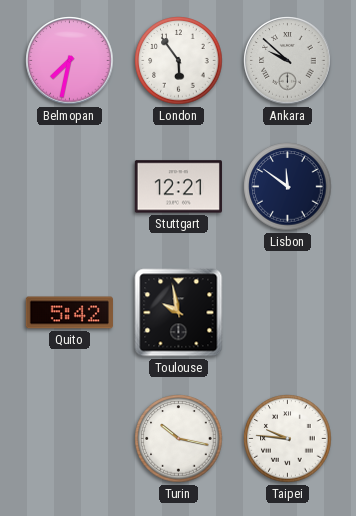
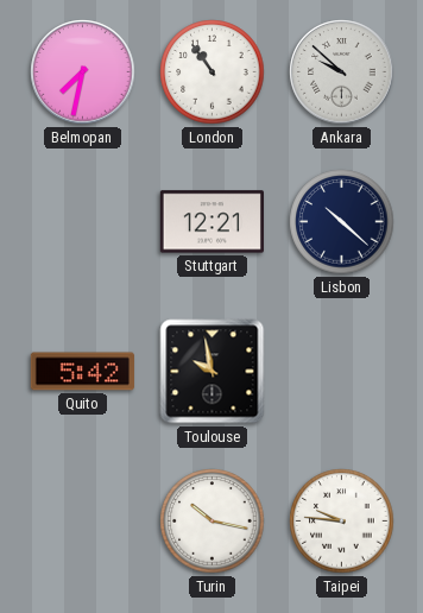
London: 5:54 -> 10:54 (213, 72)
Lisbon: 11:51 -> 10:22 (342, 222)
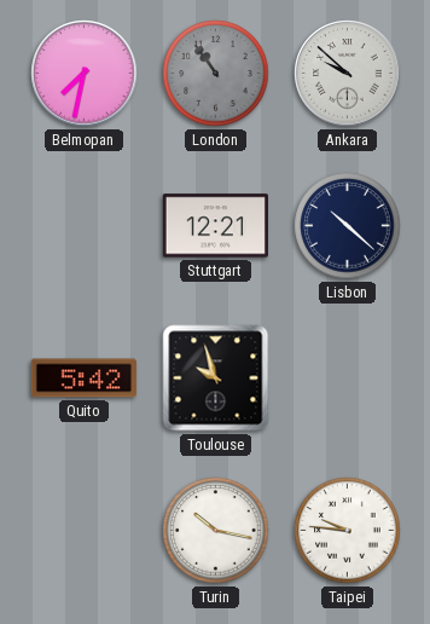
London dial: white -> grey (216, 74)
Toulouse: 9:58 -> 9:57 (216, 379)
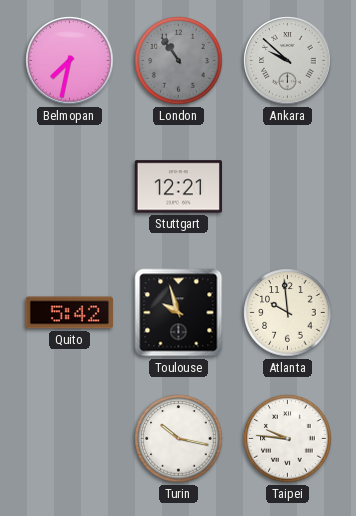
Lisbon: 10:22 -> none (348, 226)
Atlanta: none -> 9:59 (288, 313)
